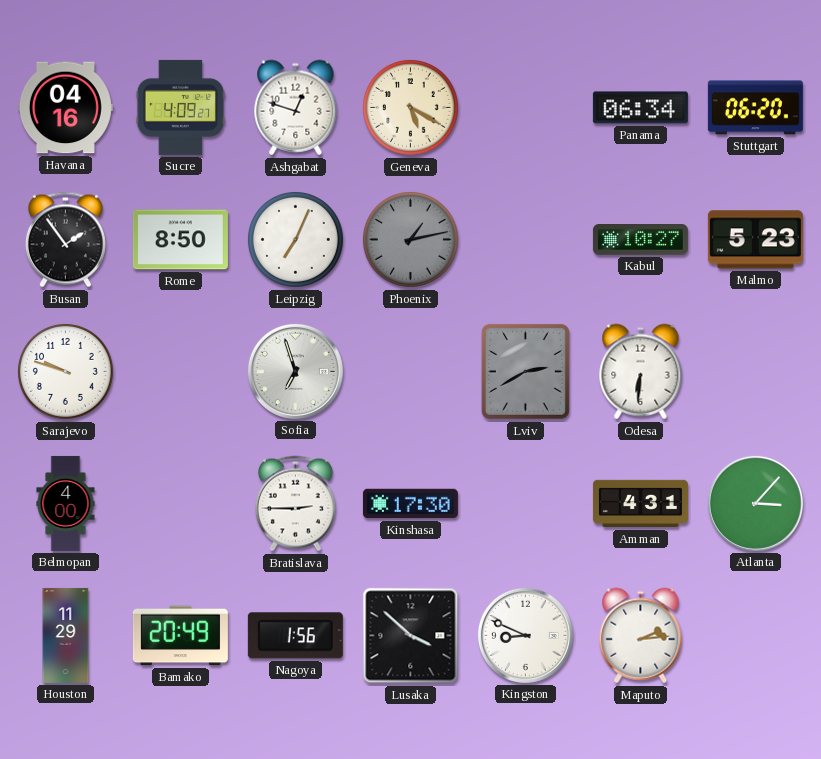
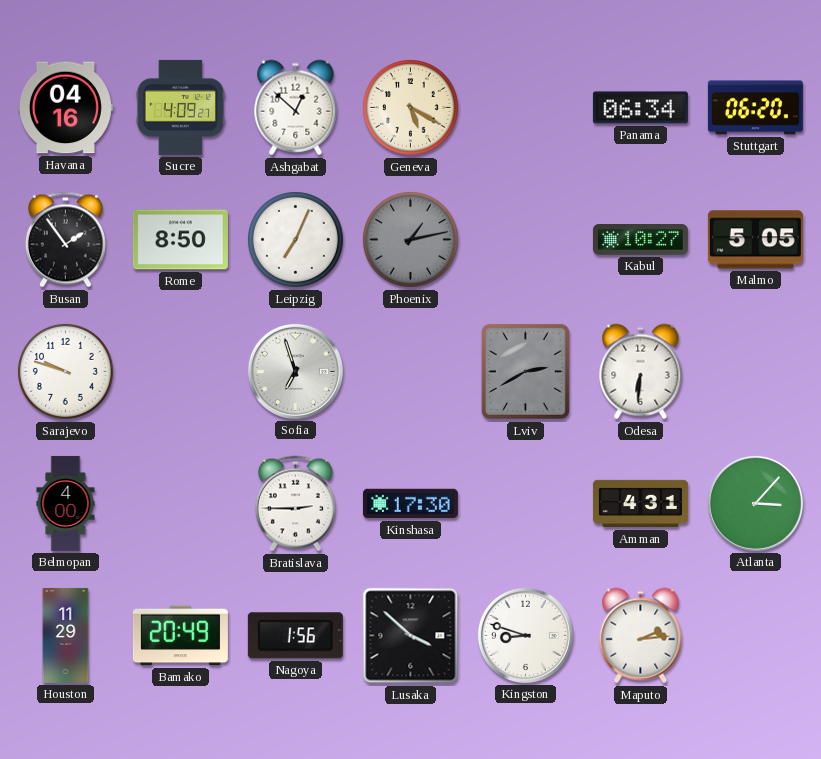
Ashgabat: 12:48 -> 12:52 (296, 108)
Malmo: 5:23 -> 5:05 (755, 240)
Kingston: 8:49 -> 8:48 (525, 635)
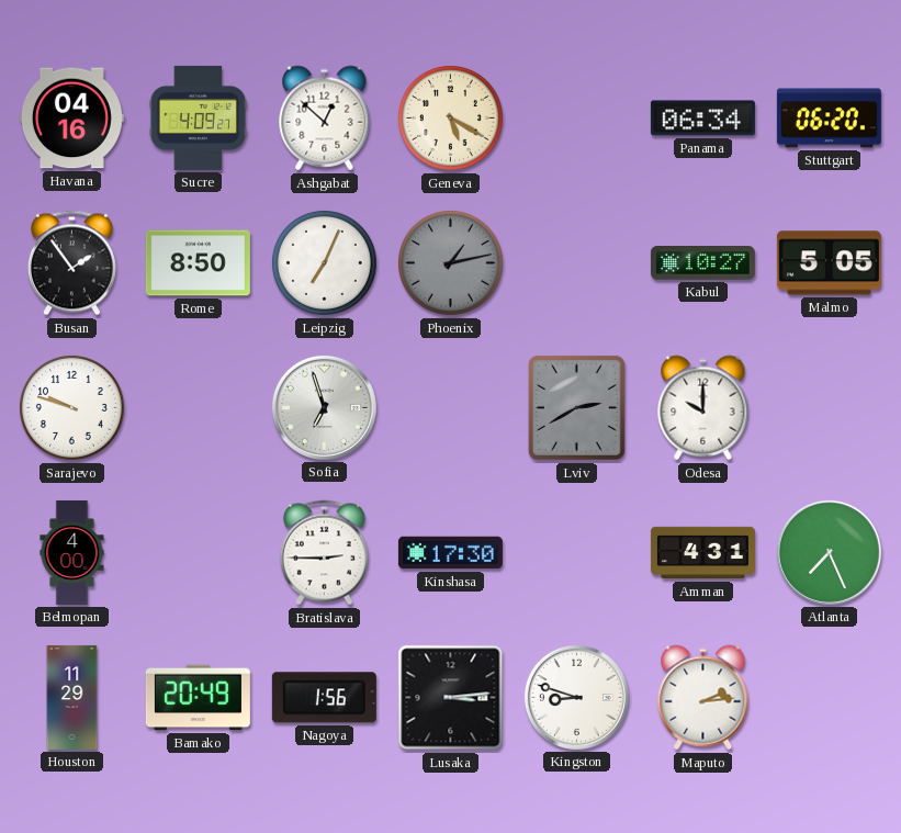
Odesa: 6:31 -> 10:00 (703, 408)
Atlanta: 3:07 -> 7:26 (829, 552)
Lusaka: 3:52 -> 3:14 (451, 698)
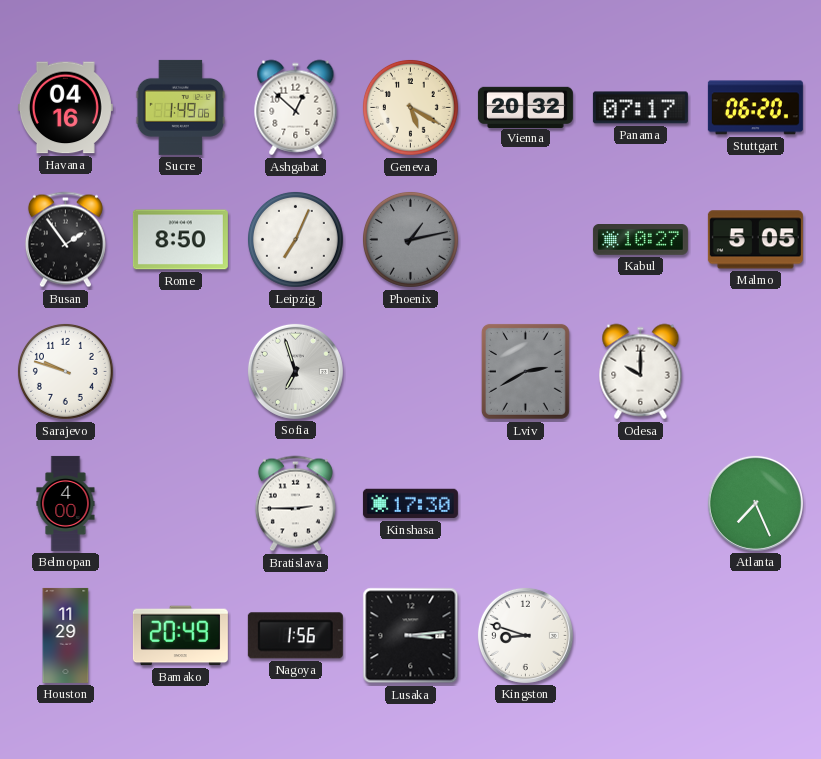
Sucre: 4:09 -> 1:49 (181, 107)
Vienna: none -> 20:32 (525, 107)
Panama: 06:34 -> 07:17 (640, 108)
Amman: 4:31 -> none (702, 553)
Maputo: 2:14 -> none (703, 698)
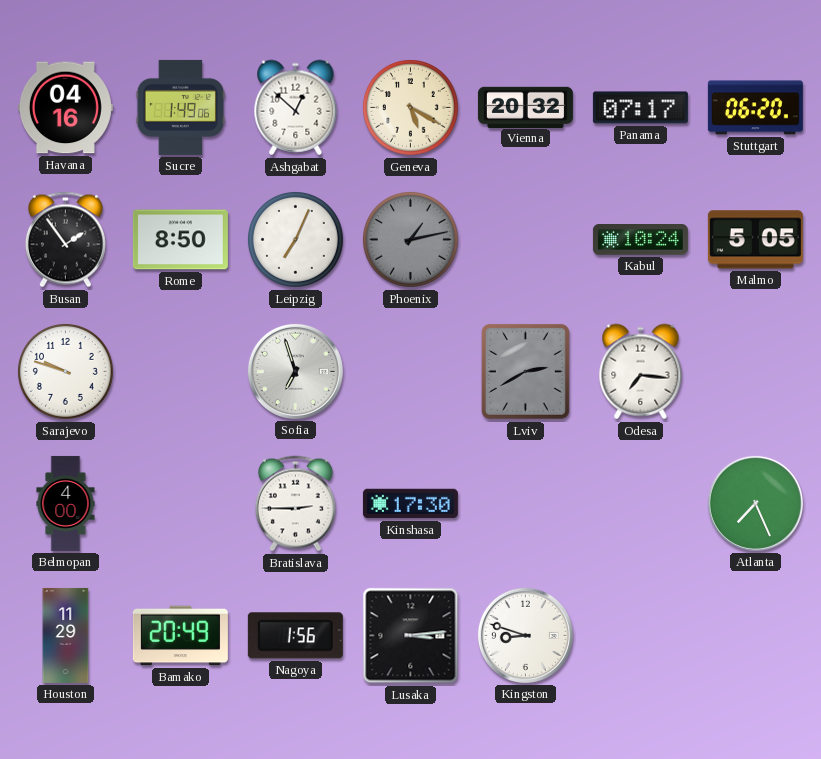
Kabul: 10:27 -> 10:24 (640, 240)
Odesa: 10:00 -> 7:16 (641, 372)
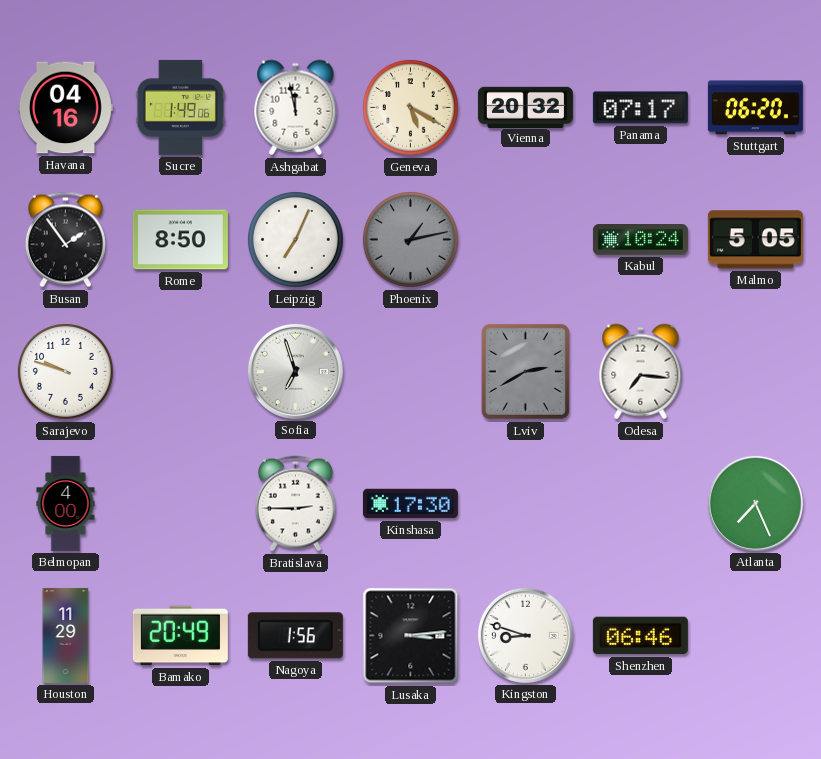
Ashgabat: 12:52 -> 11:58 (296, 108)
Shenzhen: none -> 06:46 (640, 636)
